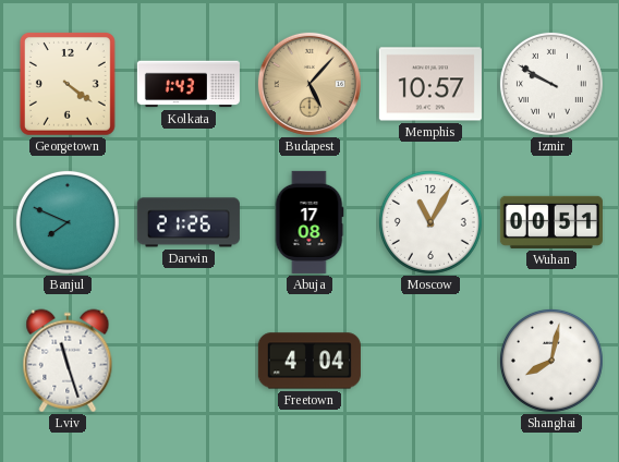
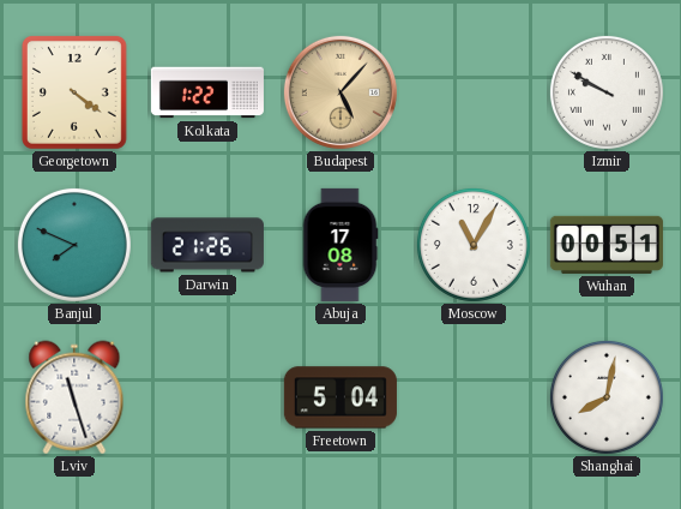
Kolkata: 1:43 -> 1:22 (207, 92)
Memphis: 10:57 -> none (430, 84)
Freetown: 4:04 -> 5:04 (340, 397)
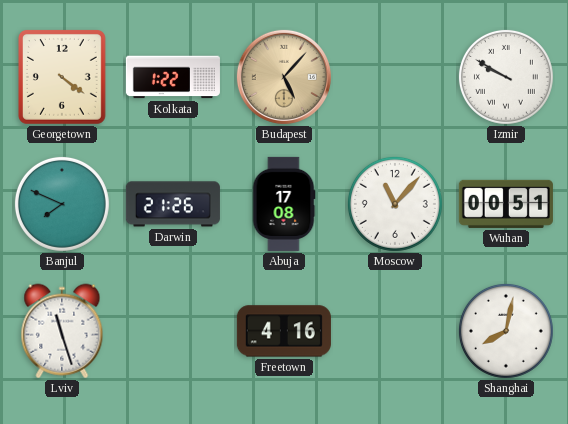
Moscow: 11:05 -> 11:07 (395, 204)
Freetown: 5:04 -> 4:16 (284, 331)
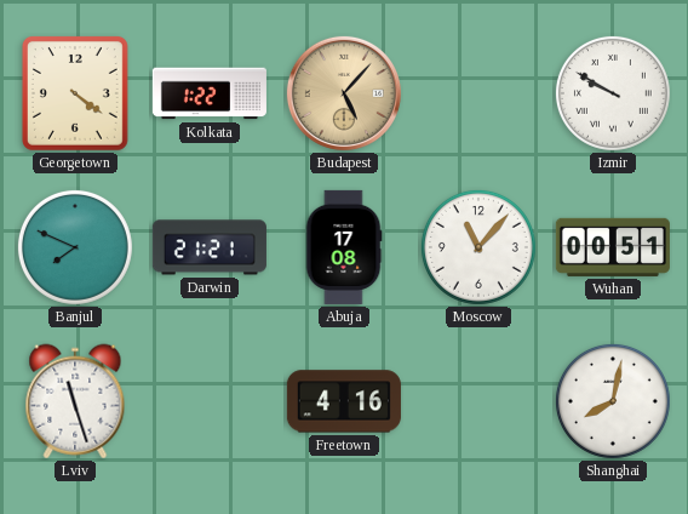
Darwin: 21:26 -> 21:21 (210, 247)
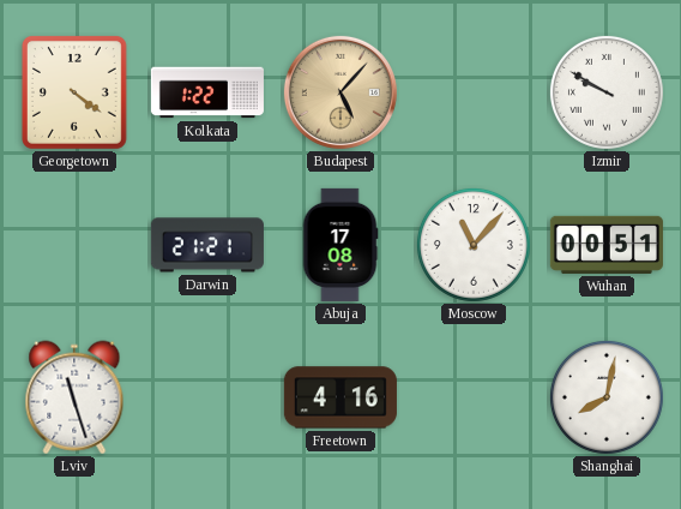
Banjul: 7:49 -> none (75, 247)
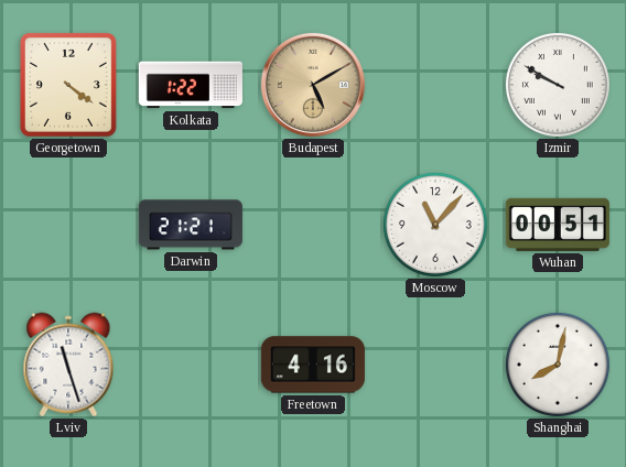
Budapest: 5:07 -> 5:10 (313, 85)
Abuja: 17:08 -> none (340, 245)
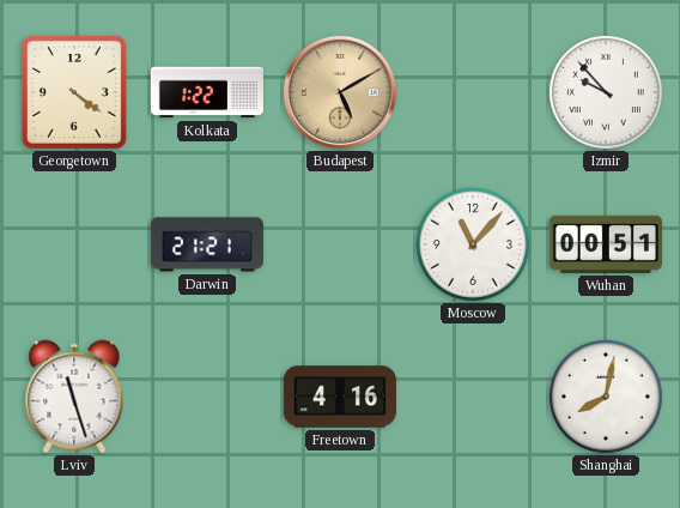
Izmir: 9:50 -> 9:53 (606, 92)
